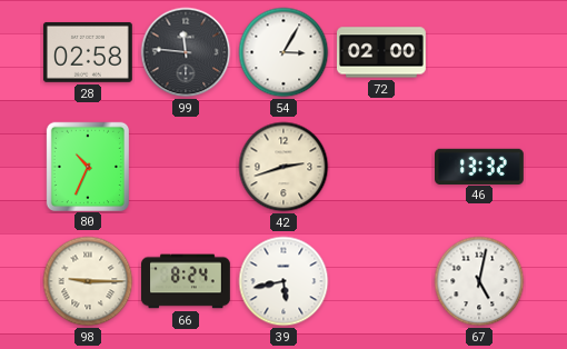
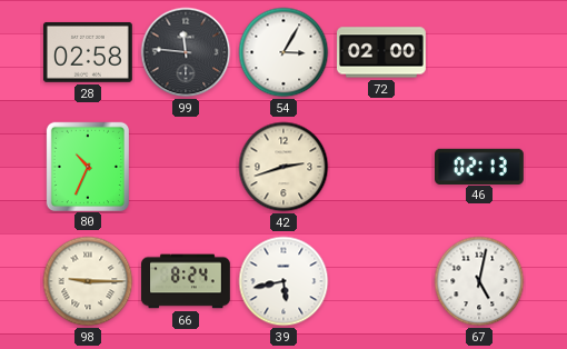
46: 13:32 -> 02:13 (480, 166)
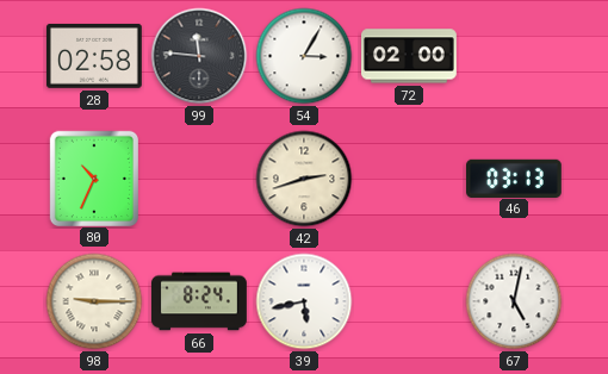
46: 02:13 -> 03:13 (515, 177)
